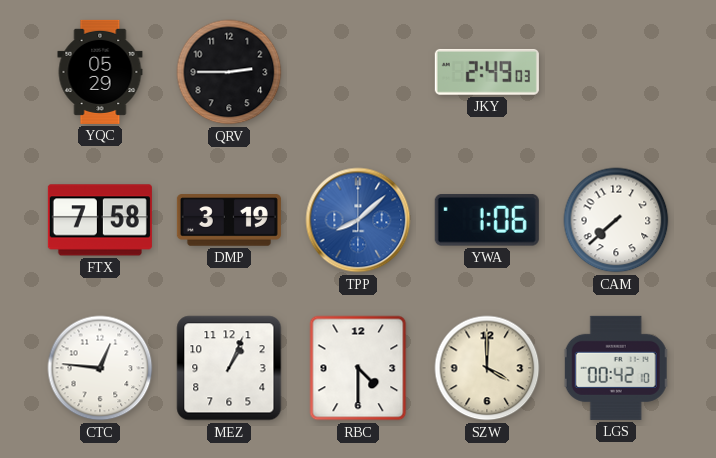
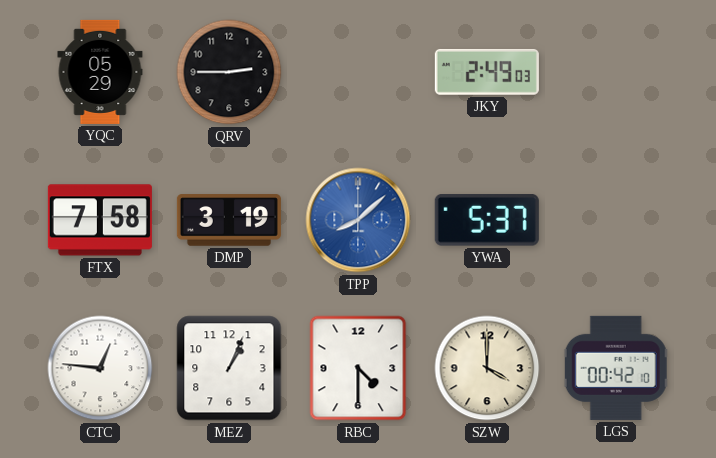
YWA: 1:06 -> 5:37 (487, 221)
CAM: 7:38 -> none (616, 220)
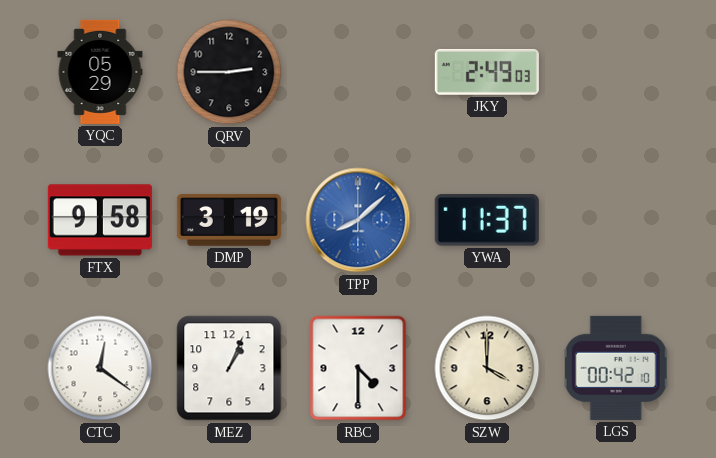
FTX: 7:58 -> 9:58 (100, 220)
YWA: 5:37 -> 11:37 (487, 221)
CTC: 12:46 -> 12:21 (100, 368)
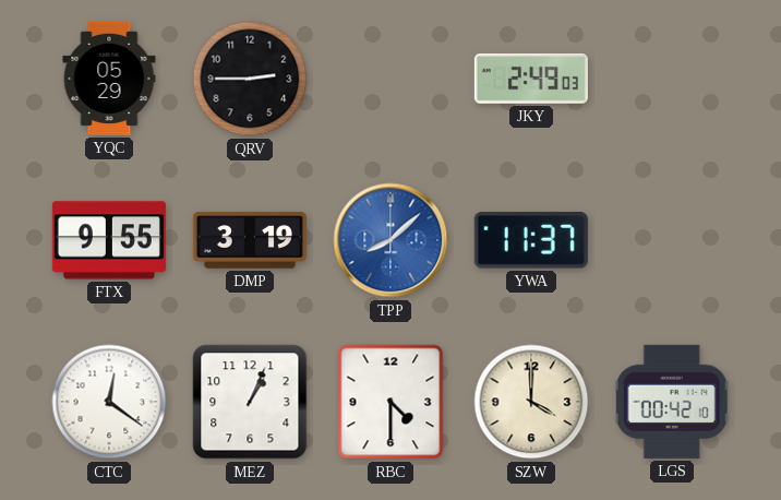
FTX: 9:58 -> 9:55 (109, 240)
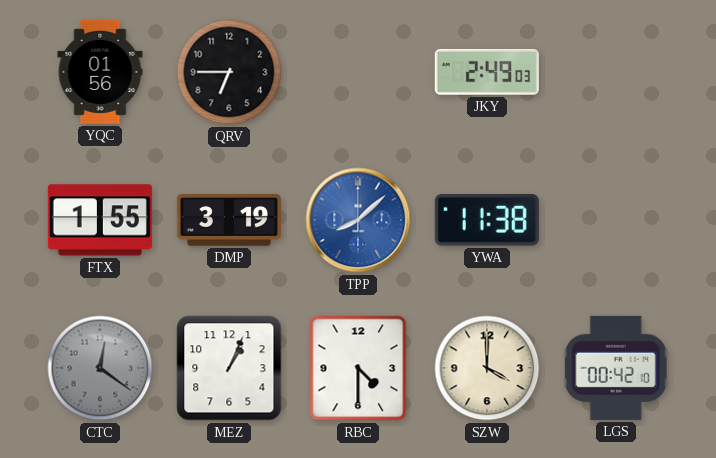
YQC: 05:29 -> 01:56 (100, 72)
QRV: 2:45 -> 6:45 (229, 72)
FTX: 9:55 -> 1:55 (100, 220)
YWA: 11:37 -> 11:38 (487, 221)
CTC dial: white -> grey (100, 368)
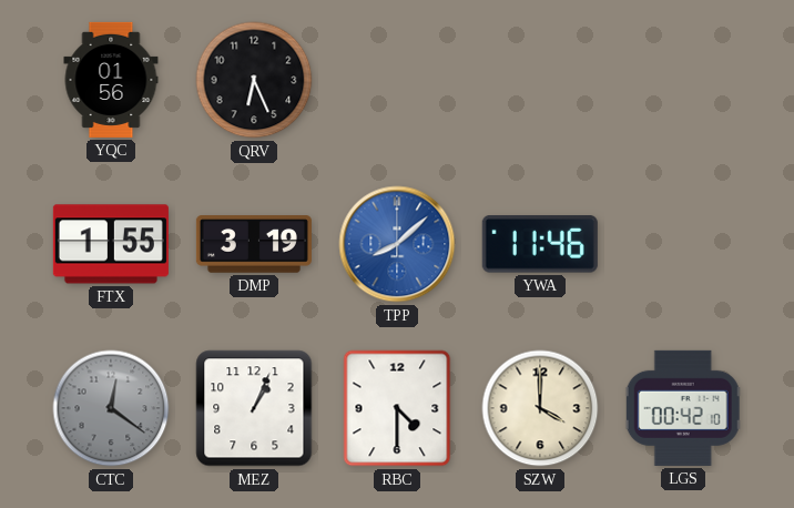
QRV: 6:45 -> 6:26 (254, 80)
JKY: 2:49 -> none (487, 72)
YWA: 11:38 -> 11:46 (540, 245)
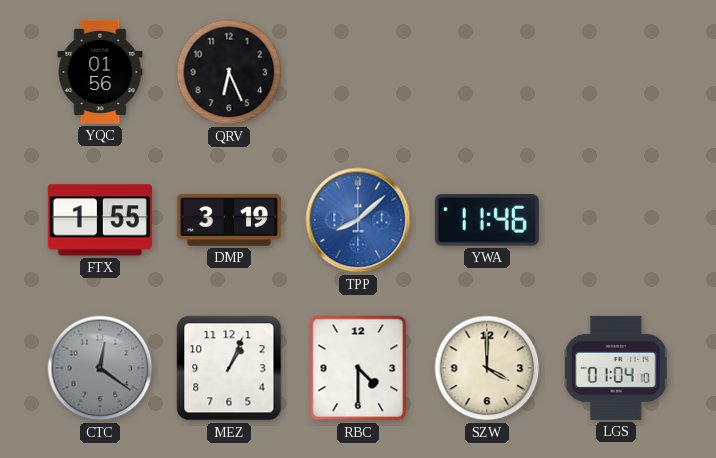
LGS: 00:42 -> 01:04 (616, 368)
